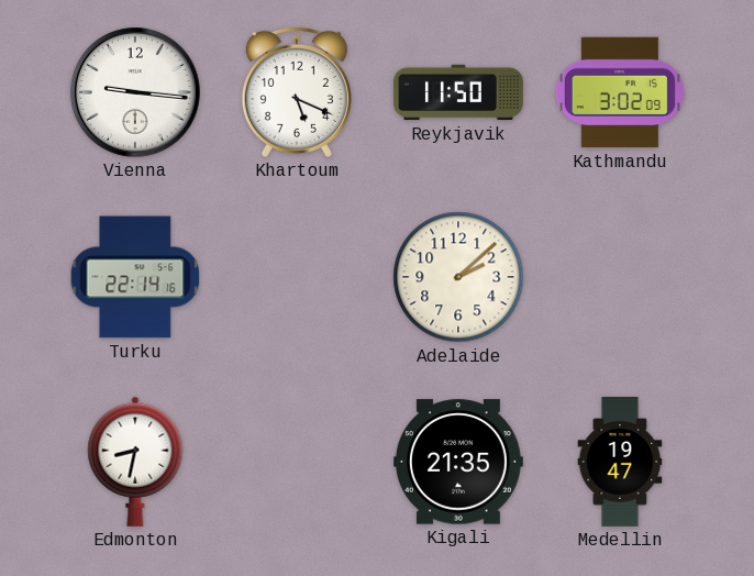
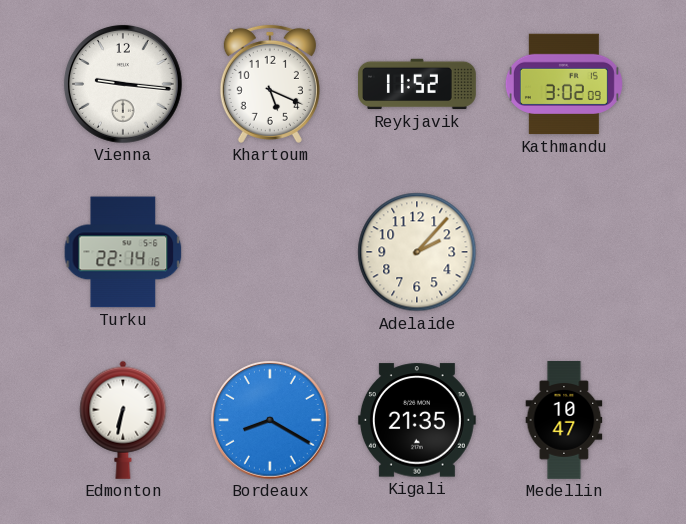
Reykjavik: 11:50 -> 11:52 (418, 84)
Adelaide: 2:08 -> 2:07 (417, 252)
Edmonton: 8:32 -> 6:32 (123, 420)
Bordeaux: none -> 8:20 (270, 420)
Medellin: 19:47 -> 10:47 (564, 421)
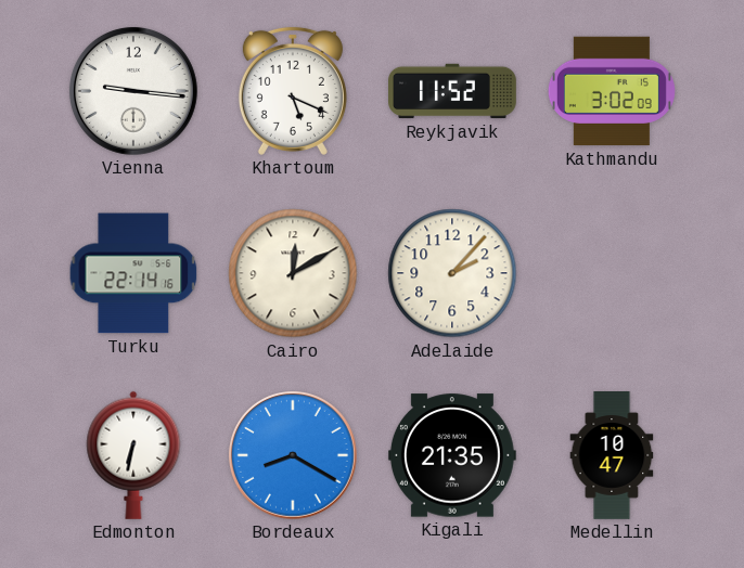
Cairo: none -> 12:10 (293, 273)
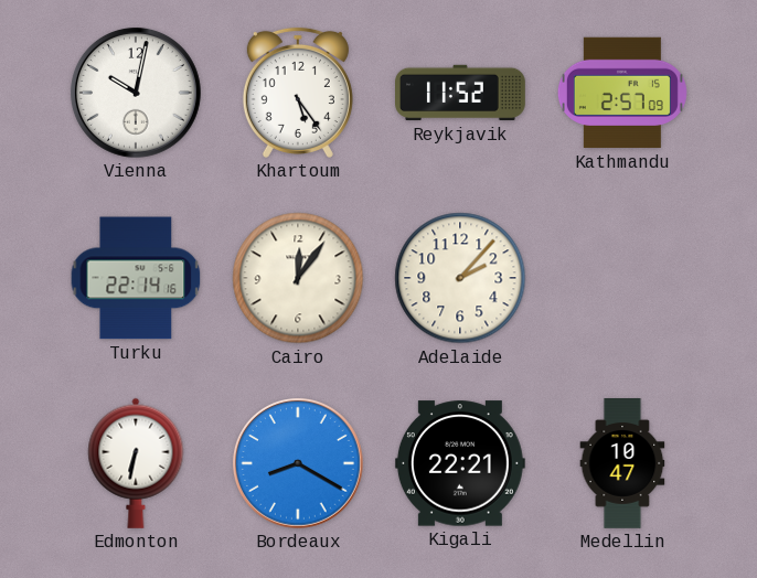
Vienna: 9:16 -> 10:02 (136, 93)
Khartoum: 5:19 -> 5:24 (298, 93)
Kathmandu: 3:02 -> 2:57 (622, 93)
Cairo: 12:10 -> 12:06 (298, 278)
Kigali: 21:35 -> 22:21 (460, 463)
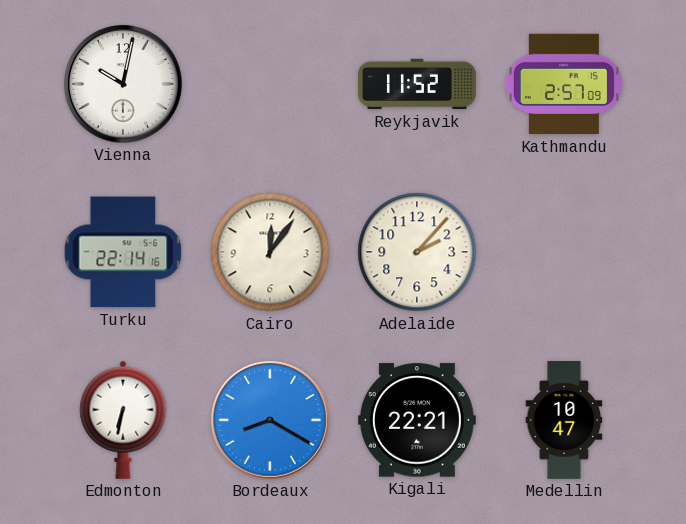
Khartoum: 5:24 -> none (298, 93)
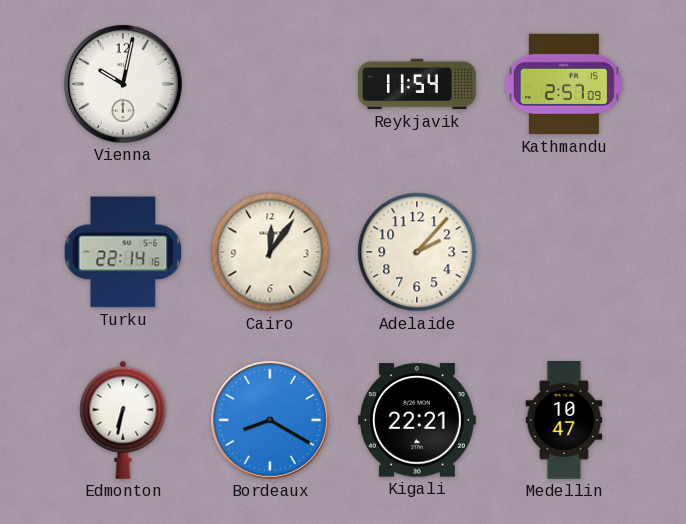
Reykjavik: 11:52 -> 11:54 (418, 84)
